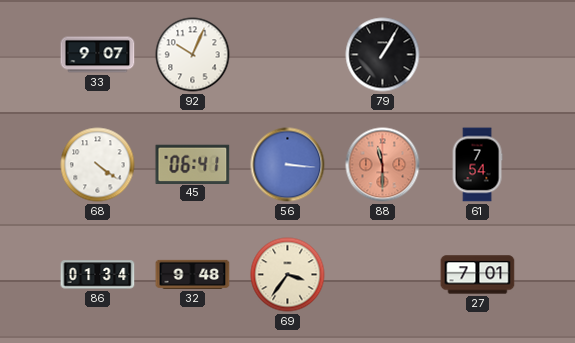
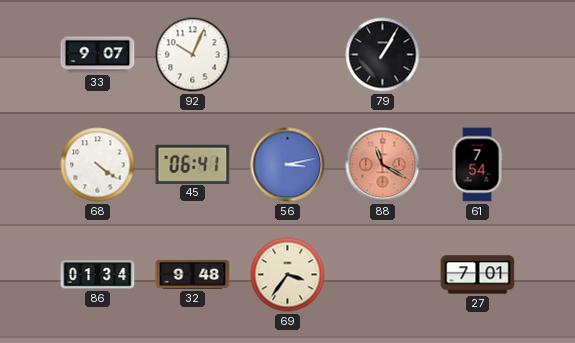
56: 3:16 -> 3:13 (288, 165)
88: 11:30 -> 11:20 (383, 165)
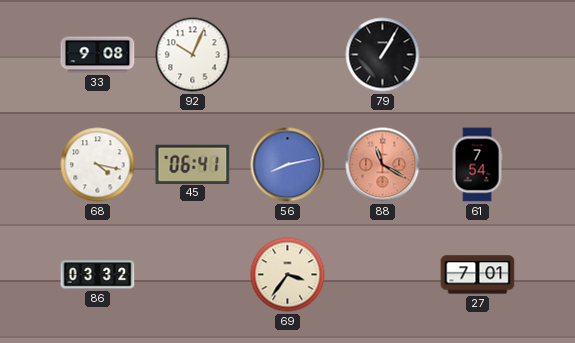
33: 9:07 -> 9:08 (98, 55)
68: 4:21 -> 4:17 (98, 165)
56: 3:13 -> 8:13 (288, 165)
86: 01:34 -> 03:32 (98, 275)
32: 9:48 -> none (193, 274)
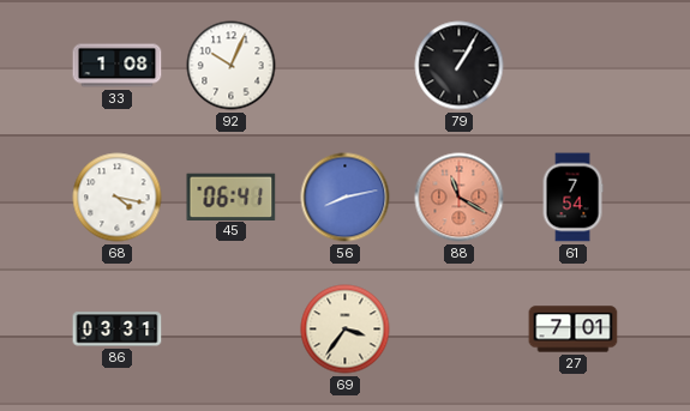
33: 9:08 -> 1:08 (118, 66)
86: 03:32 -> 03:31 (118, 330)
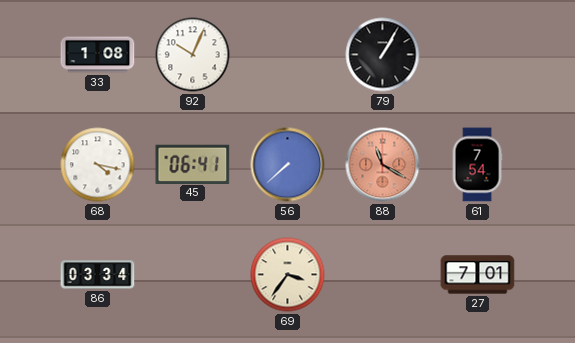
56: 8:13 -> 7:38 (288, 165)
86: 03:31 -> 03:34 (98, 275)
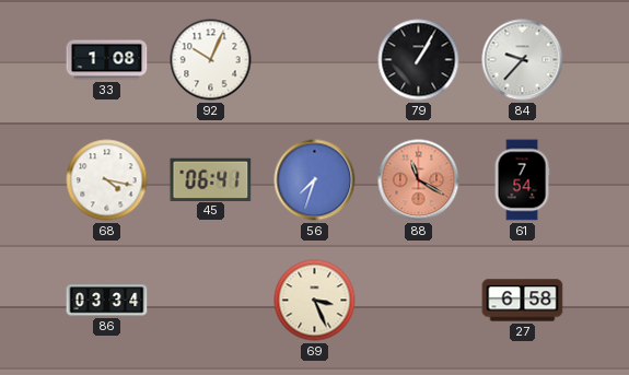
84: none -> 9:37 (523, 60)
56: 7:38 -> 7:33 (315, 180)
69: 3:36 -> 3:26 (315, 301)
27: 7:01 -> 6:58 (523, 301)
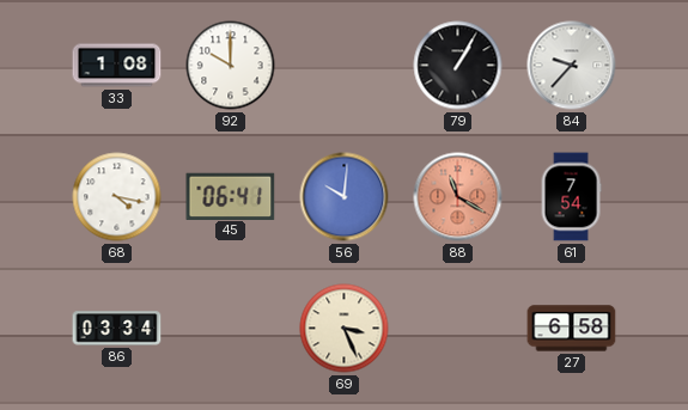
92: 10:04 -> 10:00 (231, 66)
56: 7:33 -> 10:01 (345, 197)
